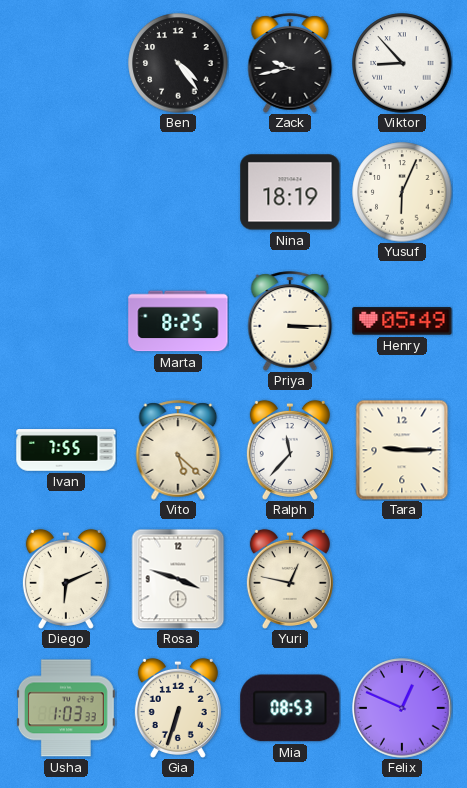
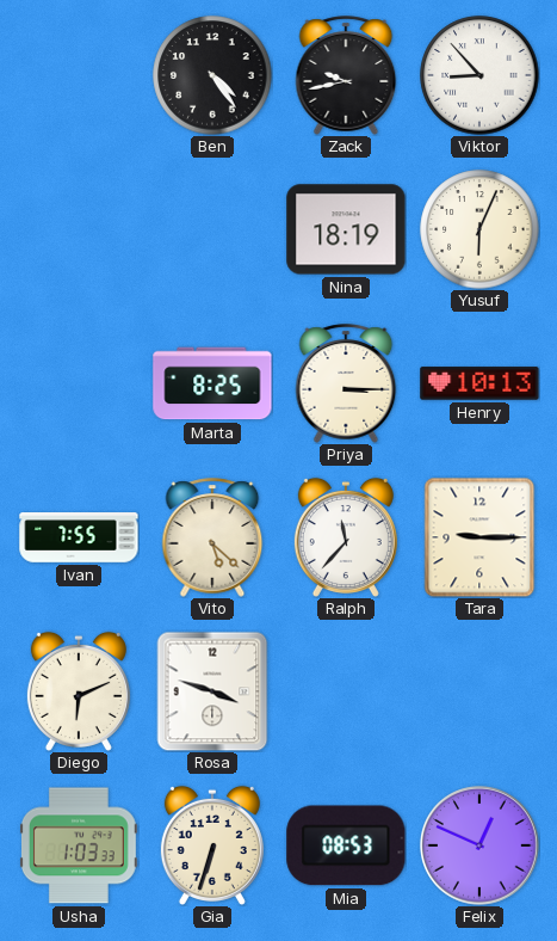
Henry: 05:49 -> 10:13 (479, 383)
Yuri: 12:47 -> none (290, 579)
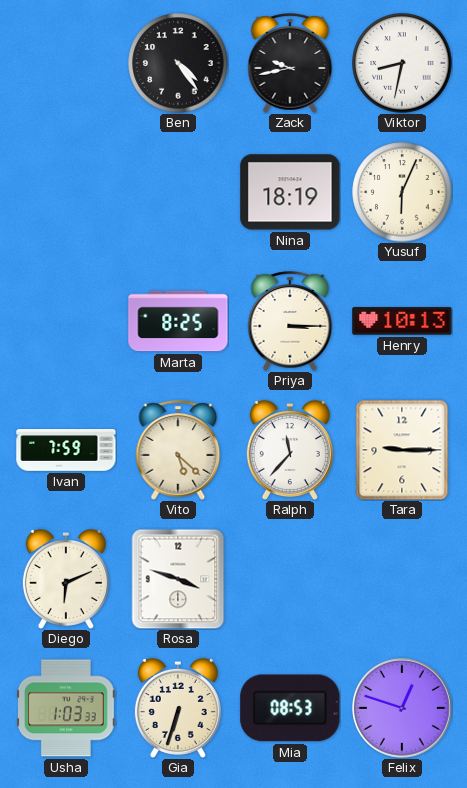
Viktor: 8:53 -> 8:32 (402, 63)
Ivan: 7:55 -> 7:59 (66, 450)
Felix: 12:49 -> 12:48 (403, 709)
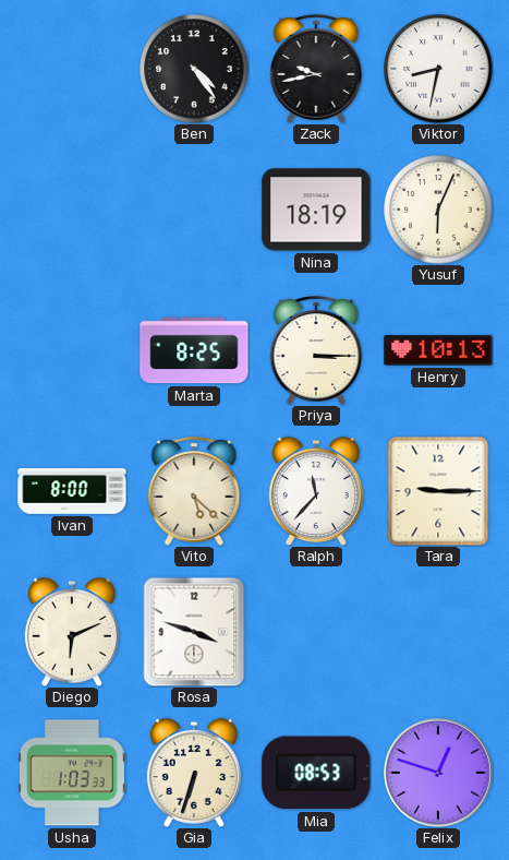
Ivan: 7:59 -> 8:00 (72, 491)
